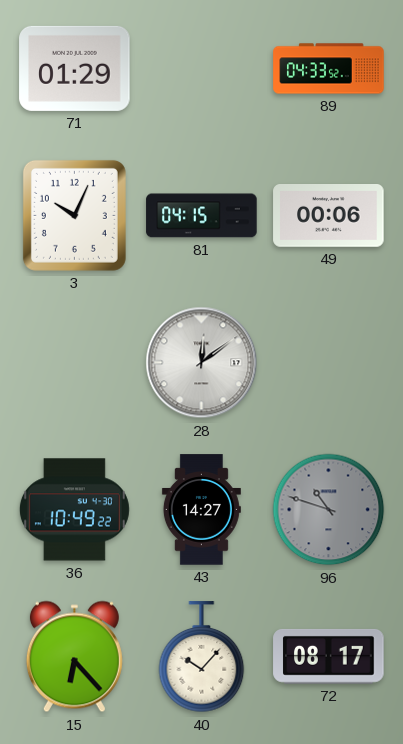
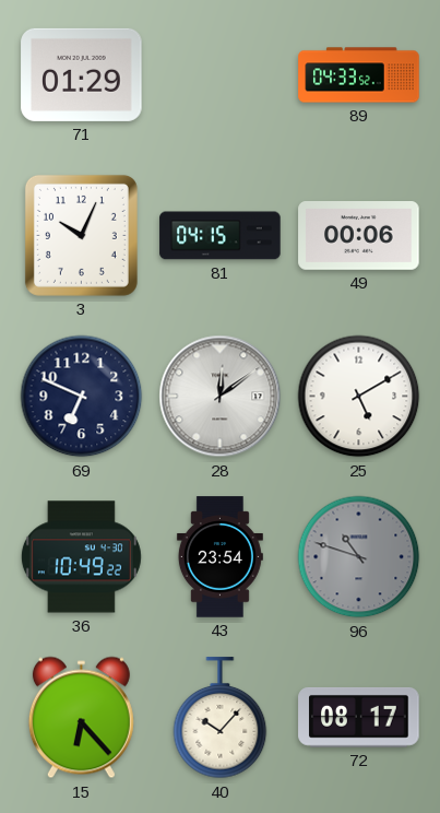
69: none -> 6:49 (82, 397)
25: none -> 5:10 (359, 397)
43: 14:27 -> 23:54 (219, 557)
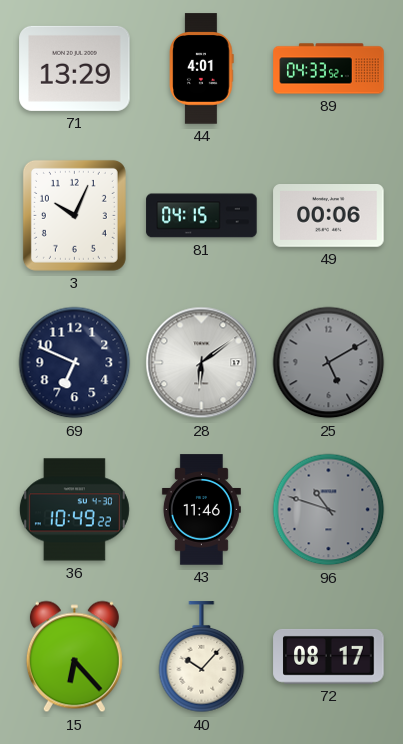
71: 01:29 -> 13:29 (75, 68)
44: none -> 4:01 (202, 69)
28: 12:09 -> 6:09 (202, 363)
25 dial: white -> grey (329, 363)
43: 23:54 -> 11:46 (201, 510)
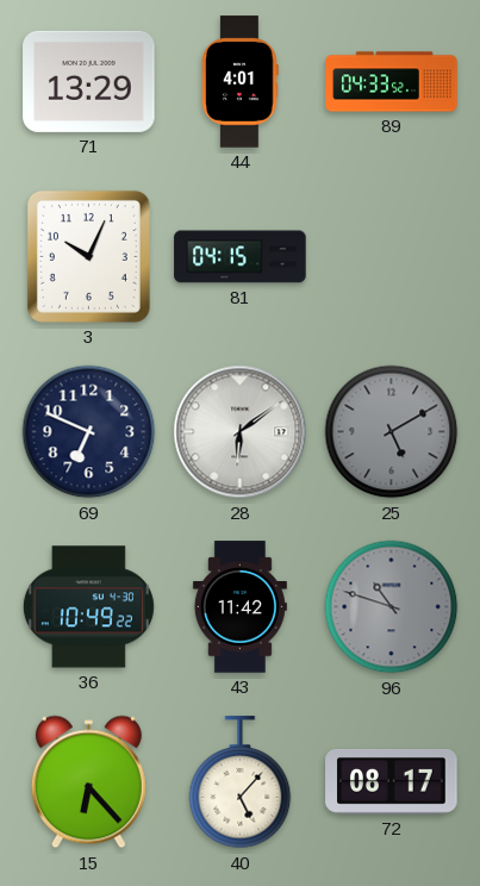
49: 00:06 -> none (329, 216)
43: 11:46 -> 11:42 (239, 607)
40: 10:07 -> 5:07 (241, 782)
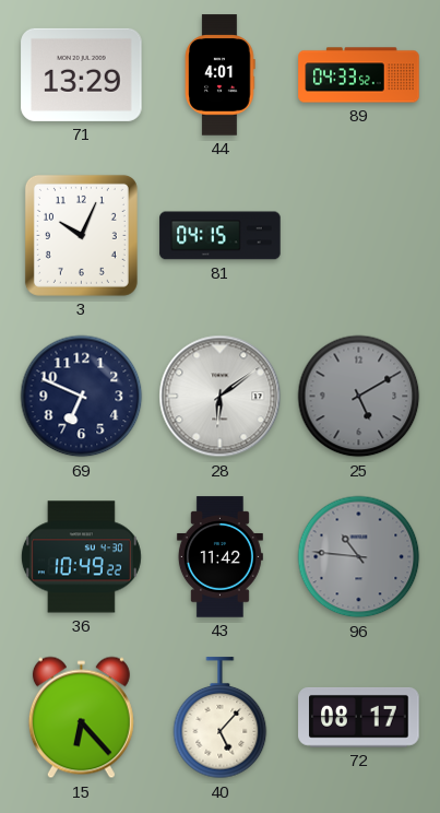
96: 10:48 -> 10:46 (359, 557)
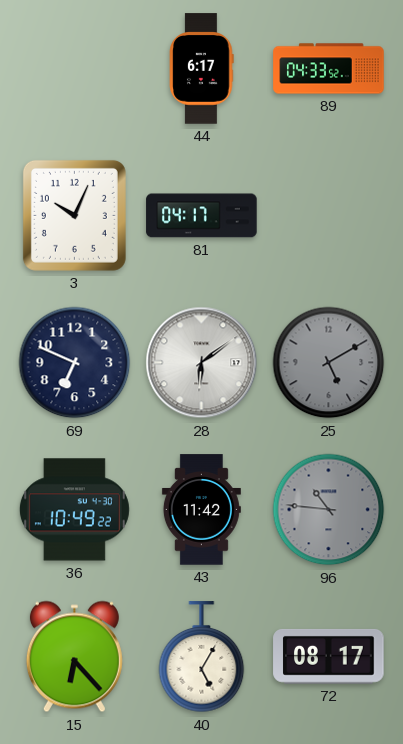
71: 13:29 -> none (82, 74)
44: 4:01 -> 6:17 (202, 69)
81: 04:15 -> 04:17 (202, 216)
40: 5:07 -> 5:05 (202, 657)
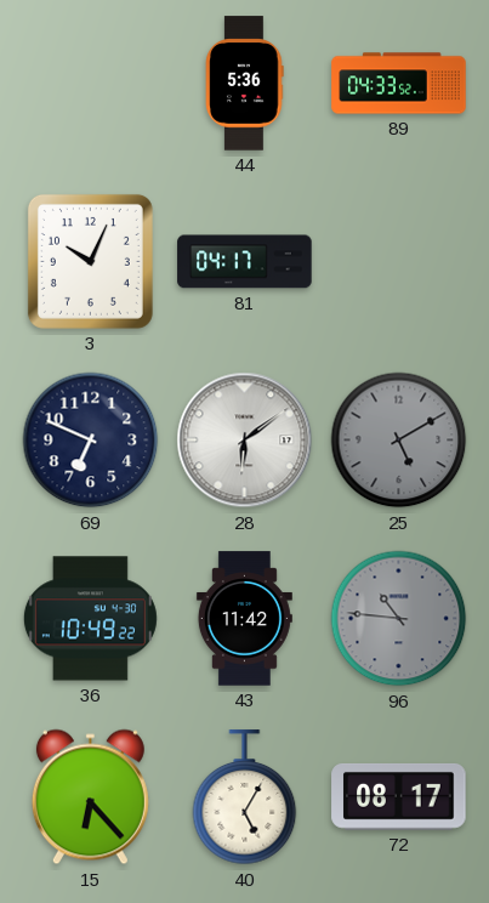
44: 6:17 -> 5:36 (245, 84)
